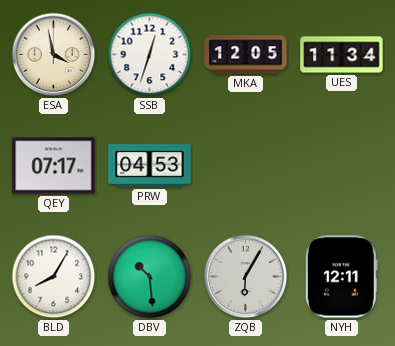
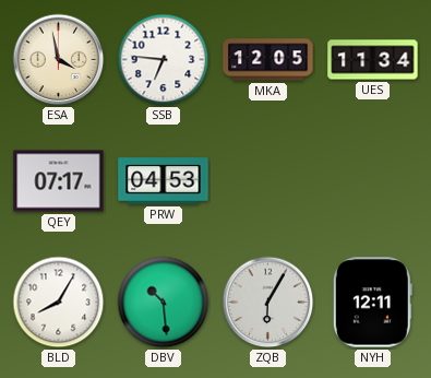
SSB: 12:33 -> 6:46 (164, 60)
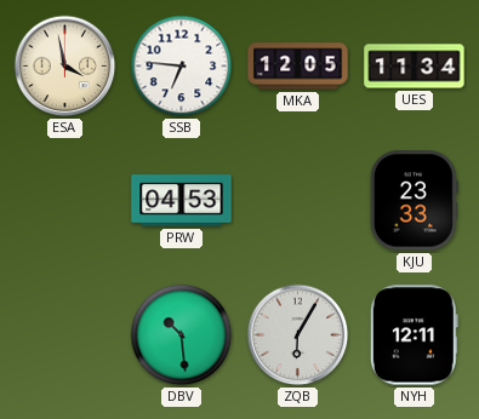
QEY: 07:17 -> none (59, 181)
KJU: none -> 23:33 (414, 201)
BLD: 8:05 -> none (59, 303)
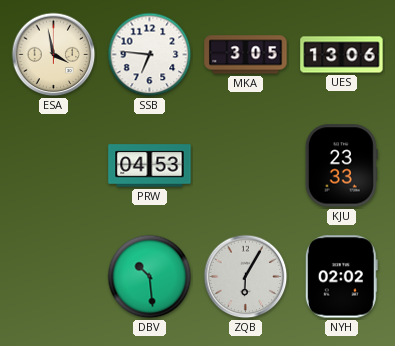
MKA: 12:05 -> 3:05 (246, 55)
UES: 11:34 -> 13:06 (342, 55)
NYH: 12:11 -> 02:02 (341, 277)
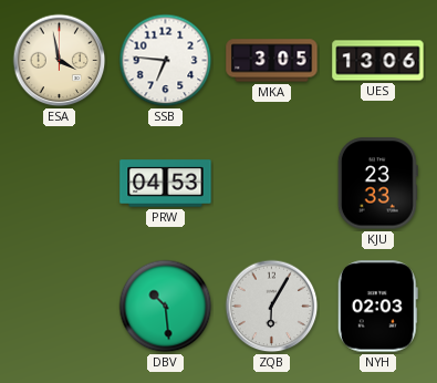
NYH: 02:02 -> 02:03 (377, 307)
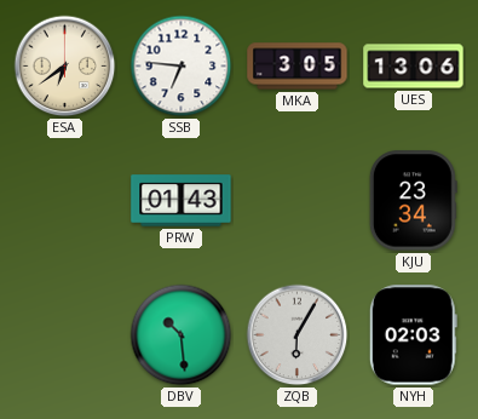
ESA: 3:58 -> 6:39 (65, 67)
PRW: 04:53 -> 01:43 (182, 201)
KJU: 23:33 -> 23:34 (413, 201)
